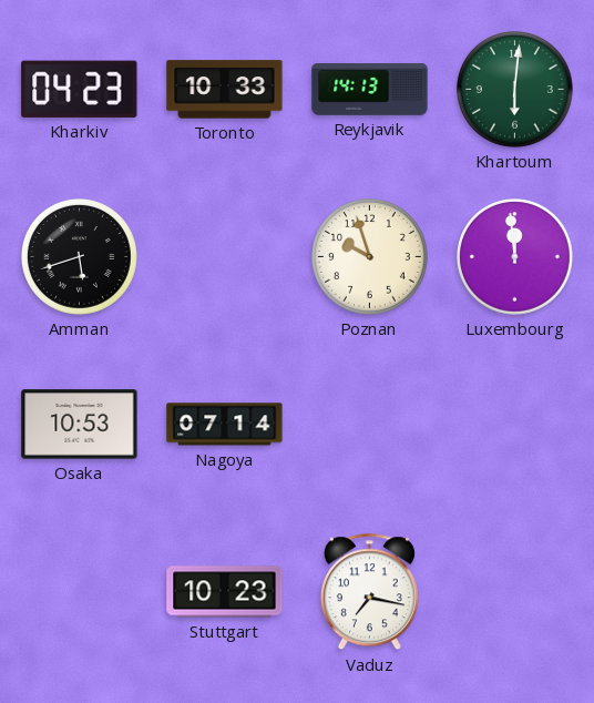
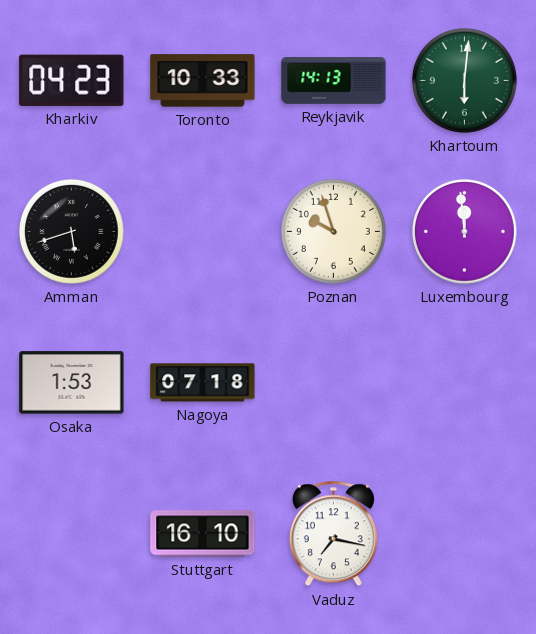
Osaka: 10:53 -> 1:53 (72, 383)
Nagoya: 07:14 -> 07:18 (203, 383)
Stuttgart: 10:23 -> 16:10 (203, 534)
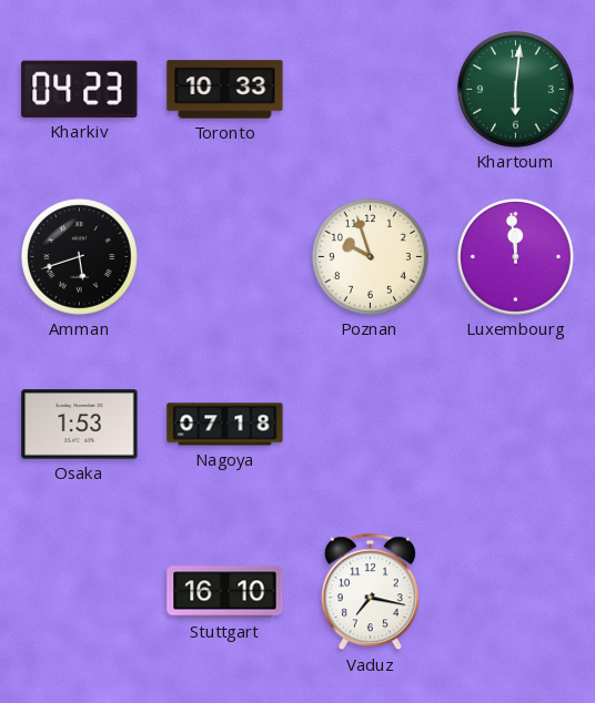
Reykjavik: 14:13 -> none (334, 81)
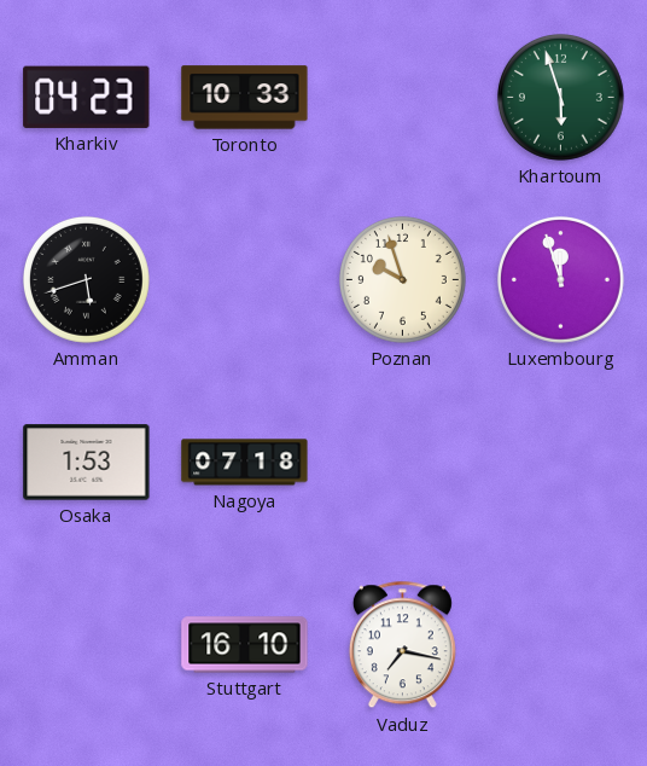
Khartoum: 6:01 -> 5:57 (560, 97)
Luxembourg: 11:59 -> 11:57 (560, 279)
